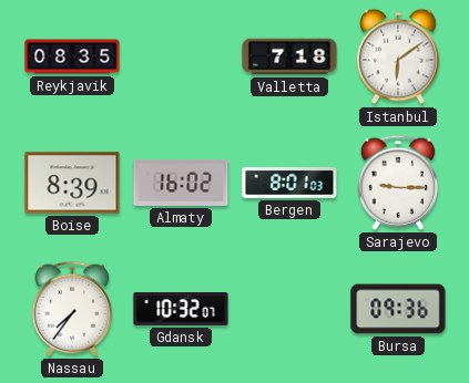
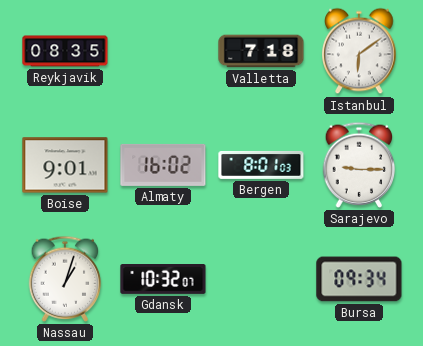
Boise: 8:39 -> 9:01 (65, 165)
Nassau: 7:36 -> 1:03 (65, 279)
Bursa: 09:36 -> 09:34 (359, 279)
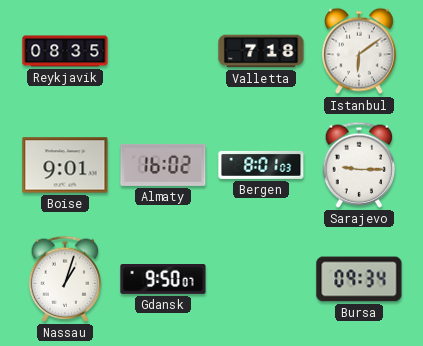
Gdansk: 10:32 -> 9:50 (163, 280)
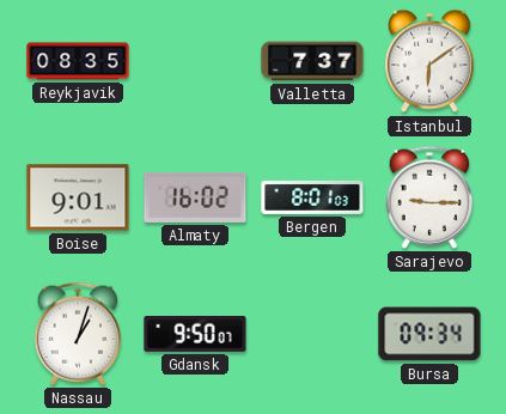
Valletta: 7:18 -> 7:37 (312, 61)
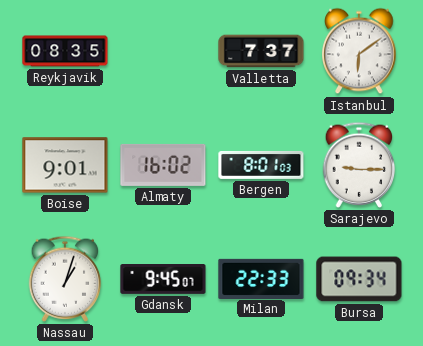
Gdansk: 9:50 -> 9:45 (163, 280)
Milan: none -> 22:33 (261, 278)
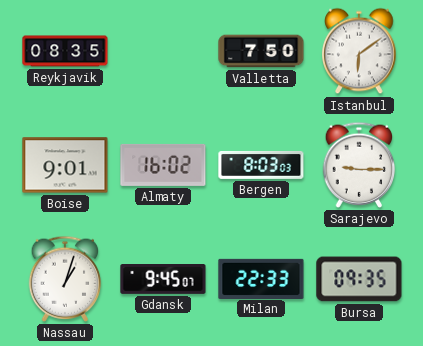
Valletta: 7:37 -> 7:50 (261, 51)
Bergen: 8:01 -> 8:03 (261, 165)
Bursa: 09:34 -> 09:35 (359, 279)
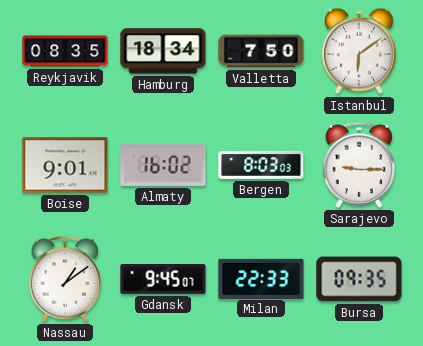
Hamburg: none -> 18:34 (163, 51)
Nassau: 1:03 -> 1:09 (65, 279)
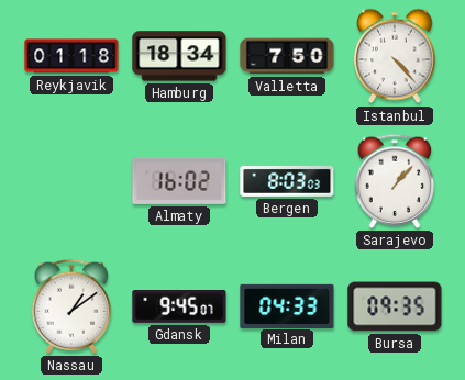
Reykjavik: 08:35 -> 01:18 (71, 56)
Istanbul: 6:09 -> 4:23 (395, 56)
Boise: 9:01 -> none (65, 165)
Sarajevo: 9:15 -> 1:07 (395, 181)
Milan: 22:33 -> 04:33 (287, 305)
